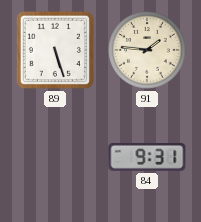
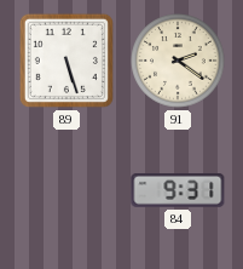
91: 1:46 -> 2:21 (178, 61)
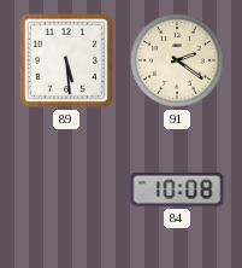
89: 5:27 -> 5:29 (66, 60)
84: 9:31 -> 10:08 (177, 190)
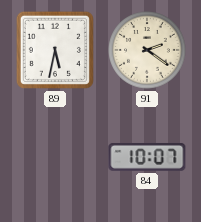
89: 5:29 -> 5:32 (55, 50)
84: 10:08 -> 10:07 (147, 157)
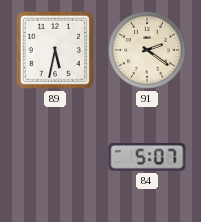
84: 10:07 -> 5:07 (147, 157)
